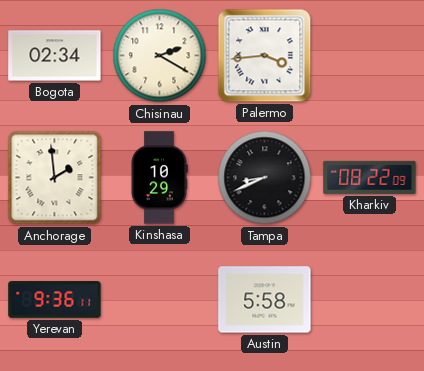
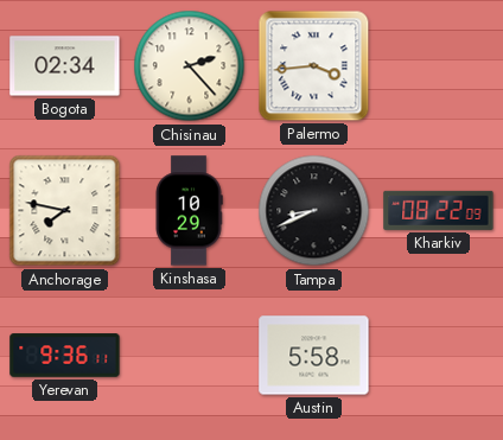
Chisinau: 2:20 -> 2:23 (190, 66)
Anchorage: 1:59 -> 7:47 (65, 211)
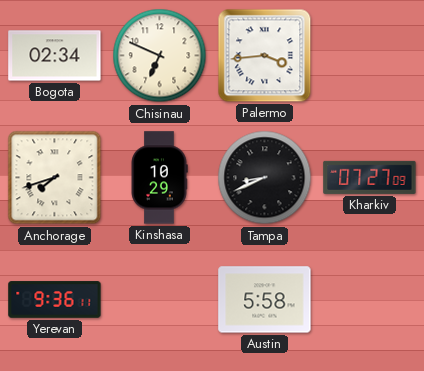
Chisinau: 2:23 -> 6:49 (160, 56)
Anchorage: 7:47 -> 7:42 (55, 178)
Kharkiv: 08:22 -> 07:27 (370, 177)
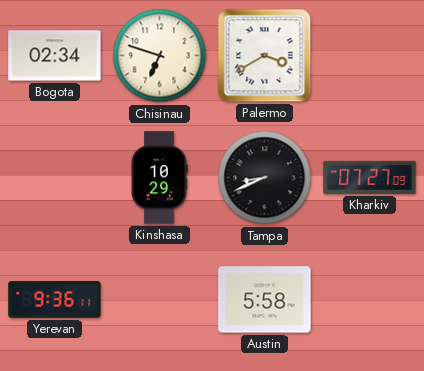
Chisinau: 6:49 -> 6:48 (160, 56)
Palermo: 3:44 -> 3:40 (265, 56)
Anchorage: 7:42 -> none (55, 178)
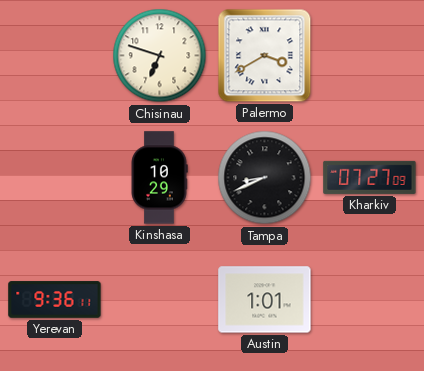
Bogota: 02:34 -> none (55, 56)
Austin: 5:58 -> 1:01 (265, 300)
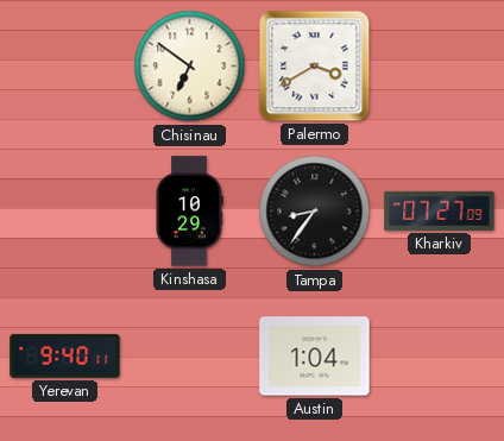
Chisinau: 6:48 -> 6:51 (190, 67)
Tampa: 8:41 -> 8:36 (315, 212)
Yerevan: 9:36 -> 9:40 (65, 357)
Austin: 1:01 -> 1:04 (315, 357)
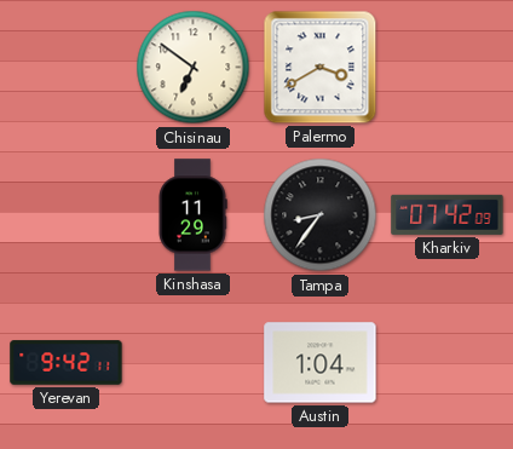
Kinshasa: 10:29 -> 11:29 (192, 215)
Kharkiv: 07:27 -> 07:42 (448, 214)
Yerevan: 9:40 -> 9:42 (67, 363)
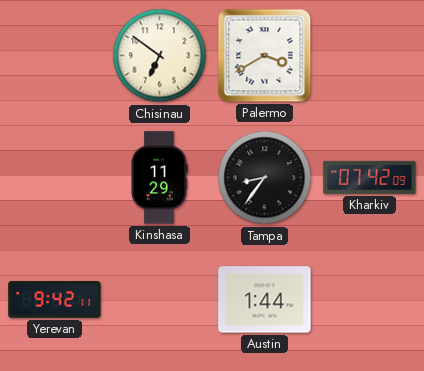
Austin: 1:04 -> 1:44 (265, 300)
